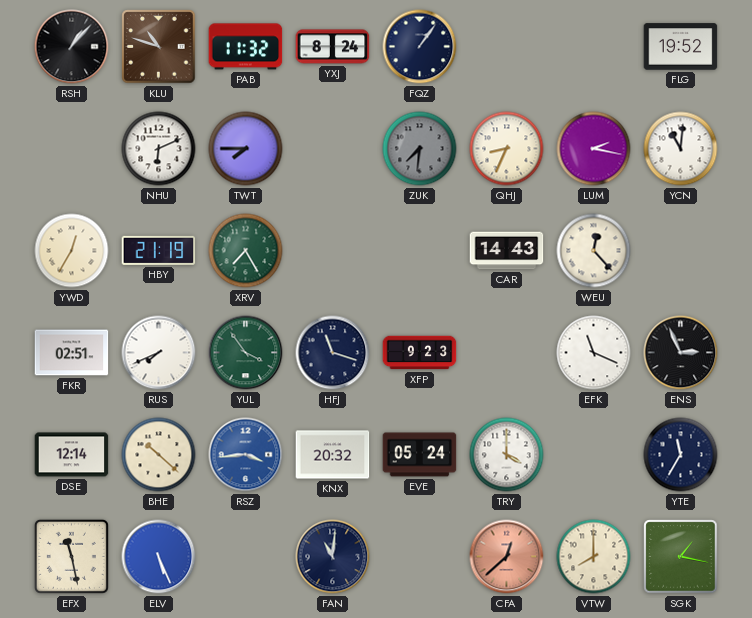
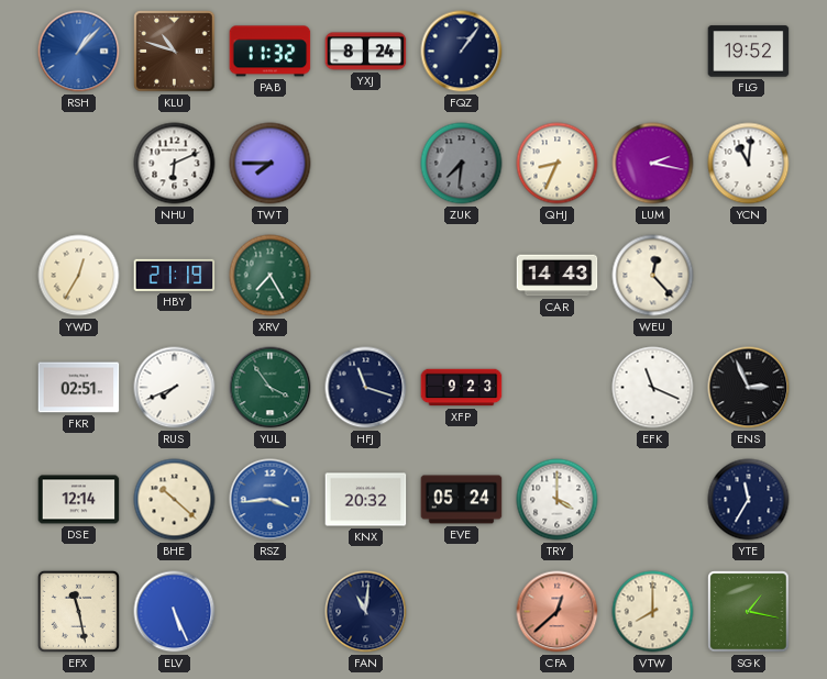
RSH dial: black -> blue (79, 52)
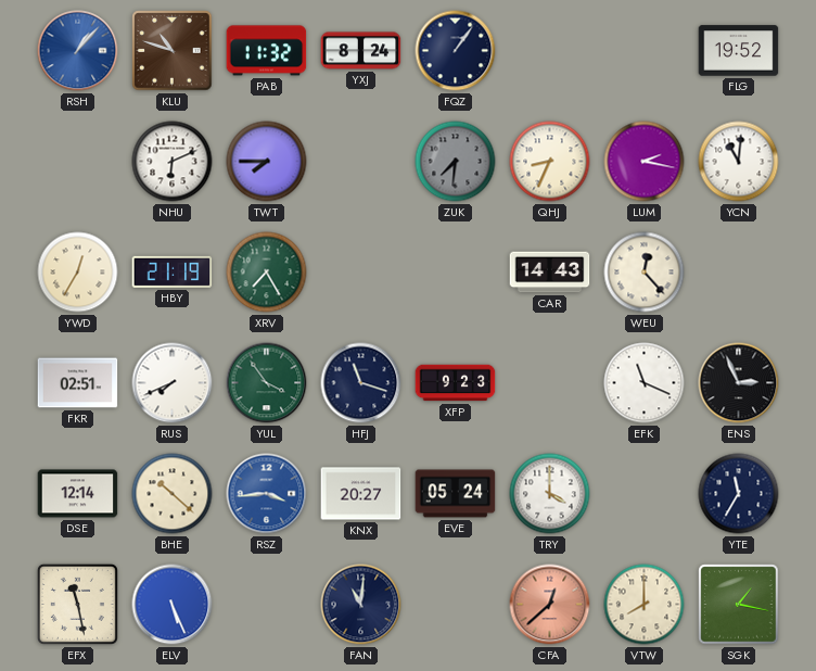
KNX: 20:32 -> 20:27 (361, 494)
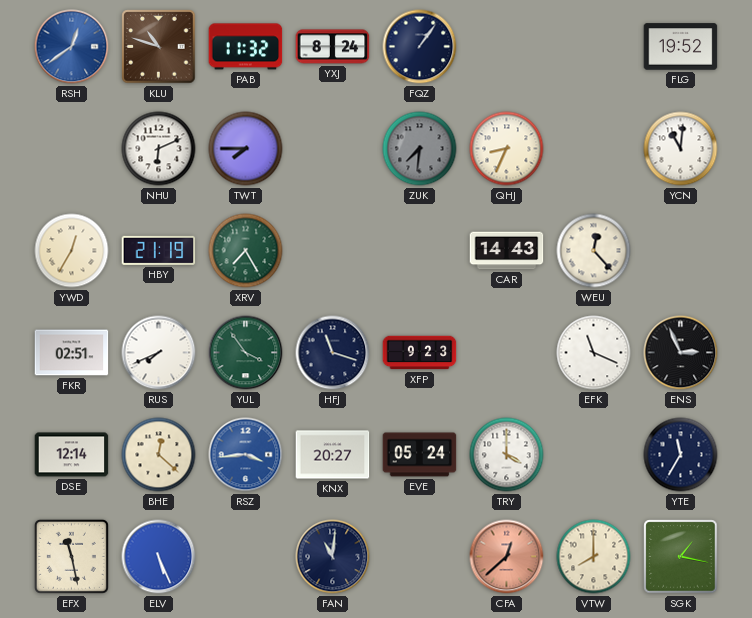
RSH: 1:07 -> 12:39 (72, 47)
LUM: 2:17 -> none (645, 162)
BHE: 10:22 -> 12:22 (159, 455)
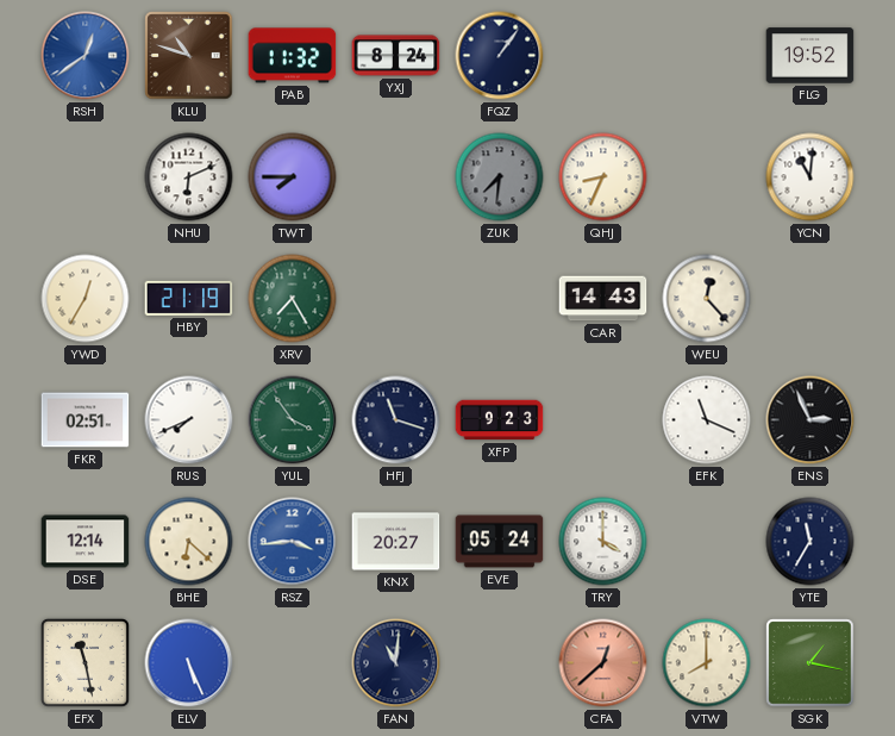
BHE: 12:22 -> 6:22 (189, 542)
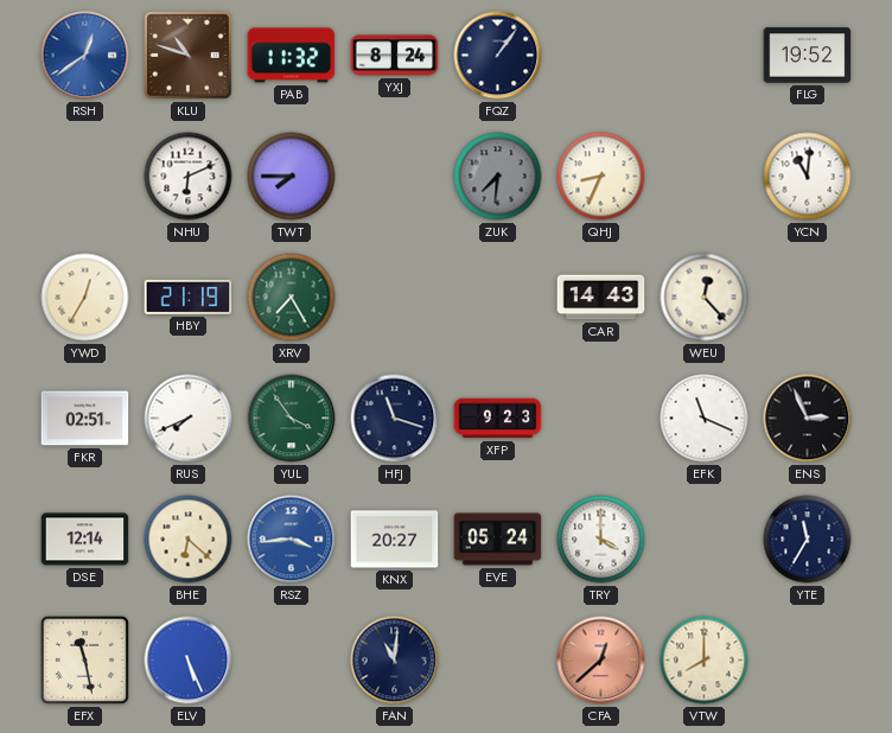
SGK: 1:17 -> none (810, 663)
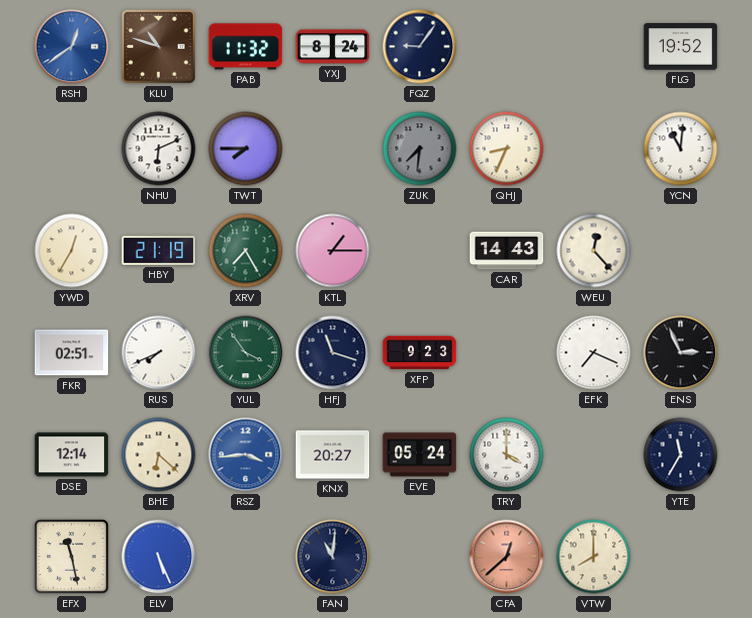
FQZ: 1:06 -> 9:06 (420, 47)
KTL: none -> 1:15 (333, 251)
EFK: 11:19 -> 7:19 (594, 353)
